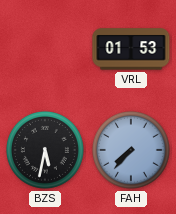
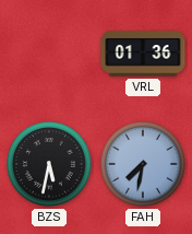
VRL: 01:53 -> 01:36 (143, 54)
FAH: 7:37 -> 7:32 (143, 164)
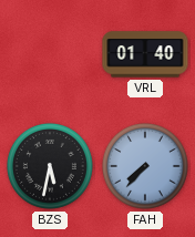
VRL: 01:36 -> 01:40 (145, 54)
FAH: 7:32 -> 7:37 (145, 166)
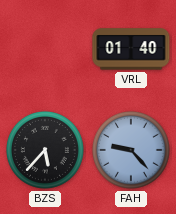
BZS: 5:32 -> 5:37 (45, 150)
FAH: 7:37 -> 9:23 (131, 150)
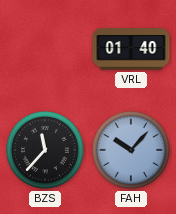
BZS: 5:37 -> 11:37 (45, 150)
FAH: 9:23 -> 10:07 (131, 150)
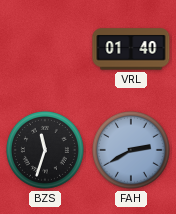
BZS: 11:37 -> 11:33 (45, 150)
FAH: 10:07 -> 2:40 (131, 150)
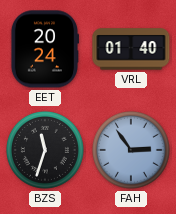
EET: none -> 20:24 (44, 49)
FAH: 2:40 -> 2:54 (131, 150)
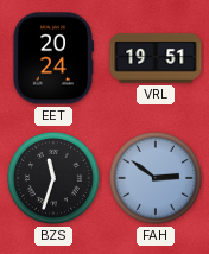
VRL: 01:40 -> 19:51 (156, 58)
FAH: 2:54 -> 2:51 (156, 178)
